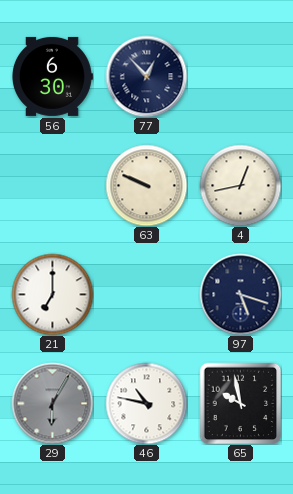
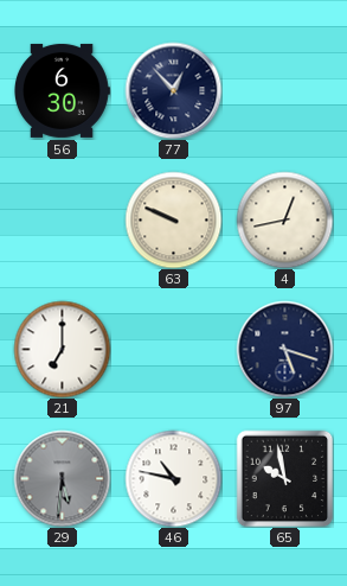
29: 6:05 -> 5:31 (62, 478)
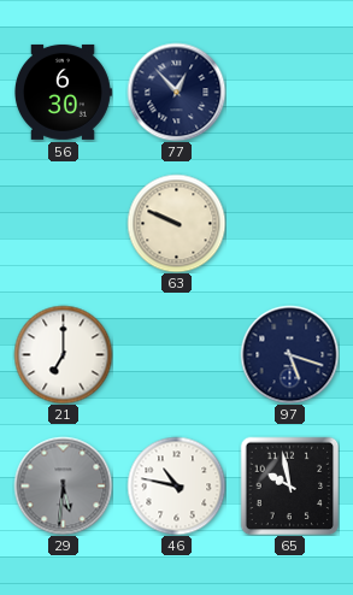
4: 12:43 -> none (284, 219)
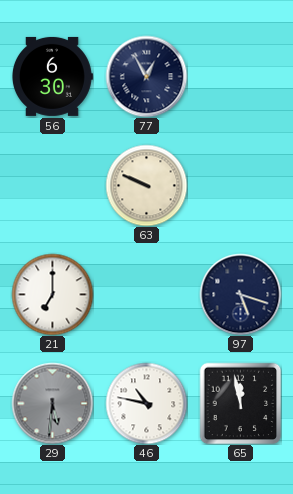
77: 12:53 -> 12:55 (146, 76)
65: 9:58 -> 11:58 (240, 403)
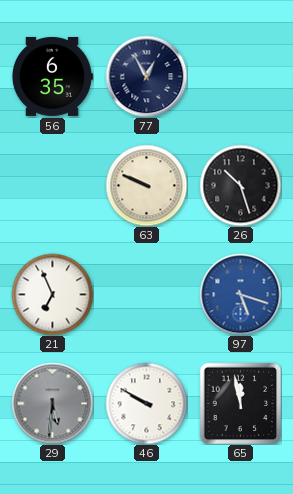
56: 6:30 -> 6:35 (52, 76)
26: none -> 10:27 (240, 185)
21: 7:00 -> 6:56 (52, 294)
97 dial: navy -> blue (240, 294)
46: 10:47 -> 9:50 (146, 403)
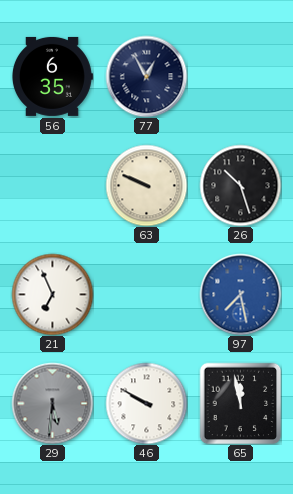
97: 5:18 -> 7:28 (240, 294)
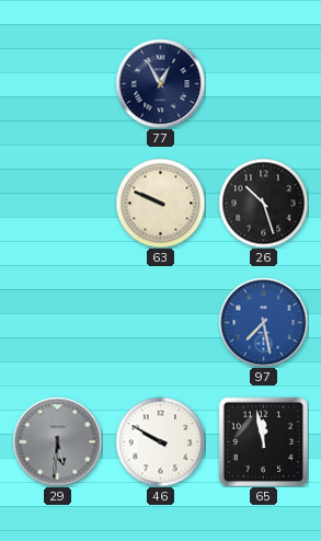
56: 6:35 -> none (52, 76)
21: 6:56 -> none (52, 294)
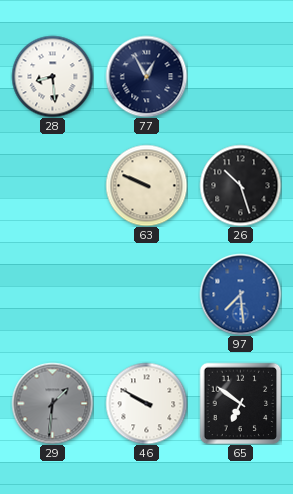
28: none -> 8:29 (52, 76)
97: 7:28 -> 7:29 (240, 294)
29: 5:31 -> 1:31 (52, 403)
65: 11:58 -> 6:51 (240, 403)
